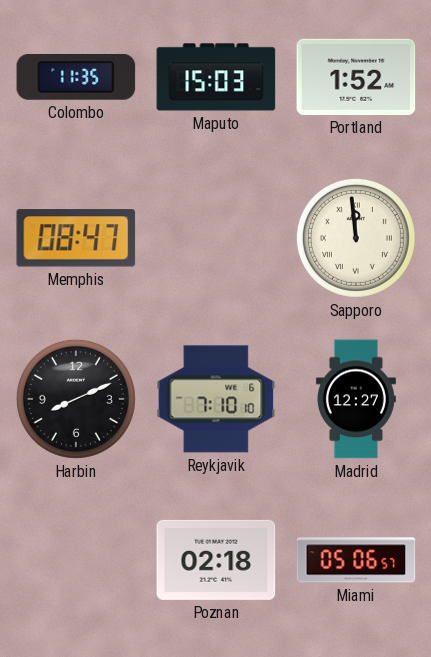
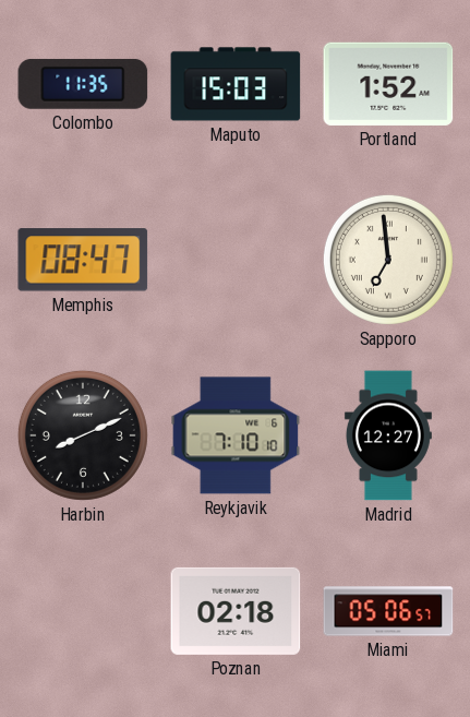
Sapporo: 11:59 -> 6:59 (388, 260)
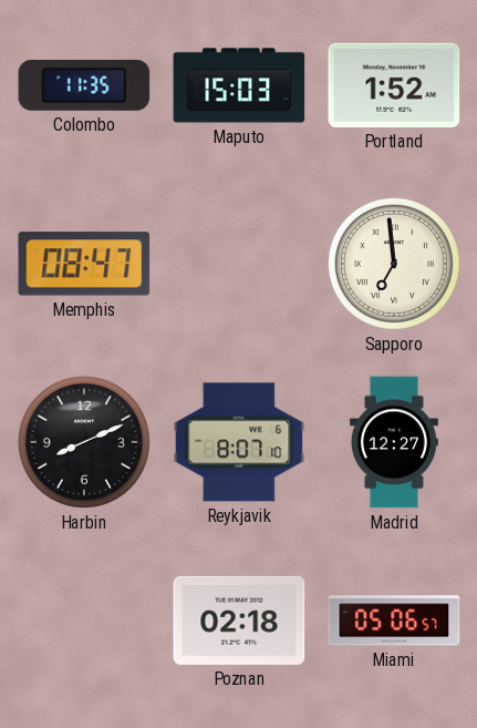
Reykjavik: 7:10 -> 8:07 (239, 442)
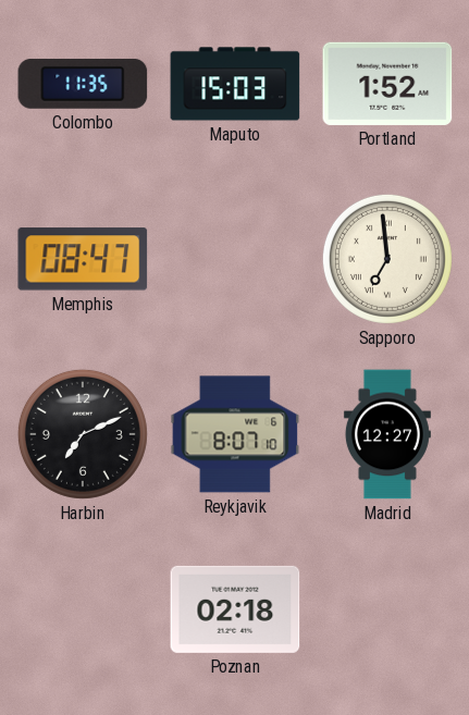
Harbin: 8:11 -> 7:11 (83, 434)
Miami: 05:06 -> none (394, 621)
